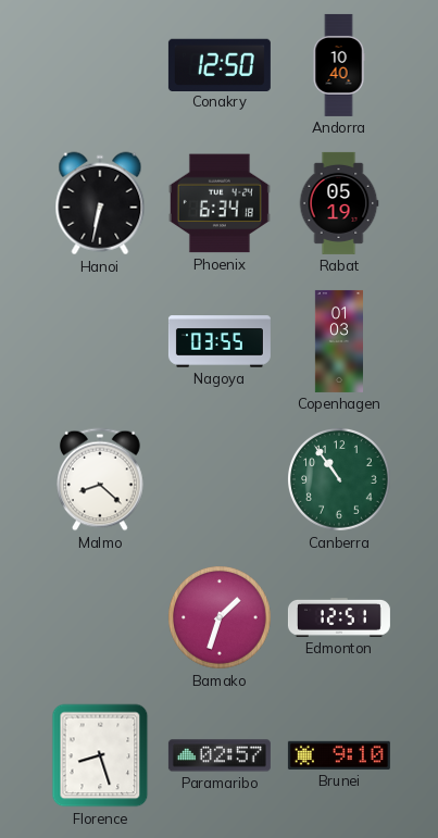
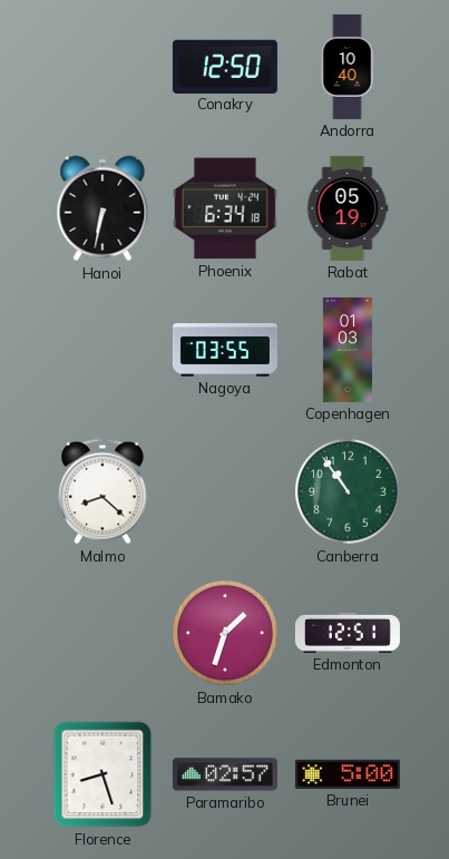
Brunei: 9:10 -> 5:00 (348, 774)
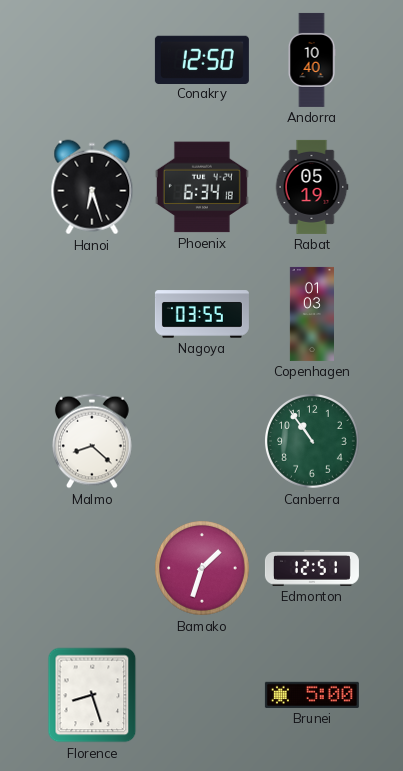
Hanoi: 6:32 -> 6:27 (92, 187)
Paramaribo: 02:57 -> none (225, 774)
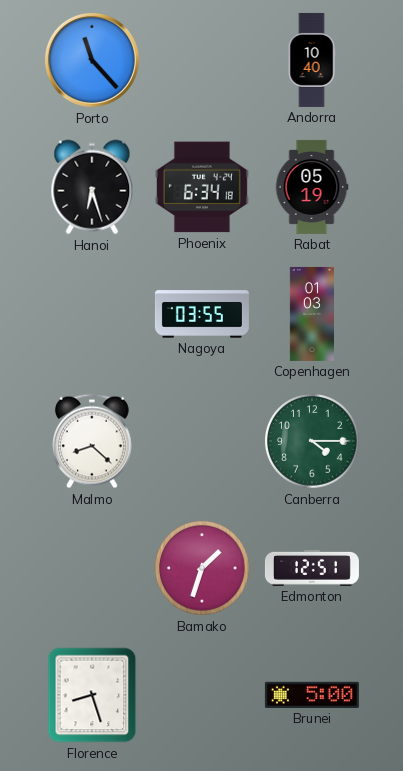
Porto: none -> 11:23 (92, 60)
Conakry: 12:50 -> none (202, 59)
Canberra: 10:54 -> 4:15 (313, 442)
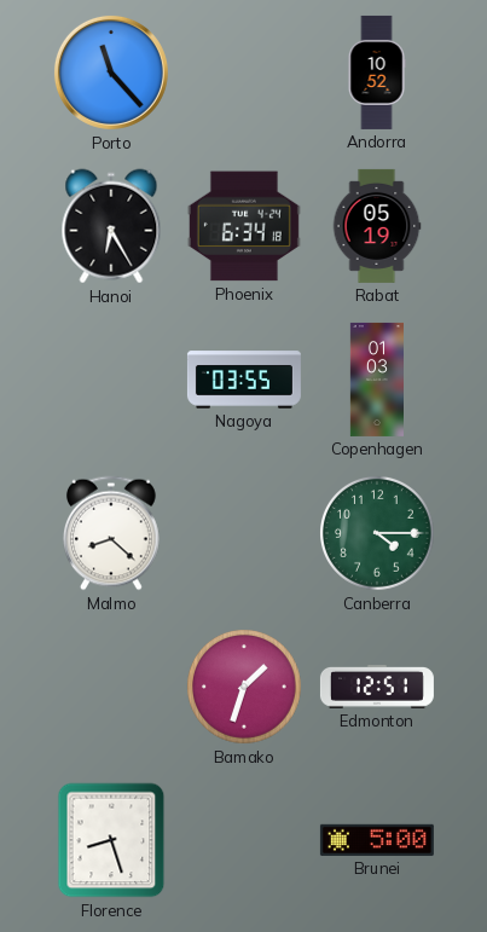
Andorra: 10:40 -> 10:52 (377, 73)
Hanoi: 6:27 -> 6:25 (111, 226)
